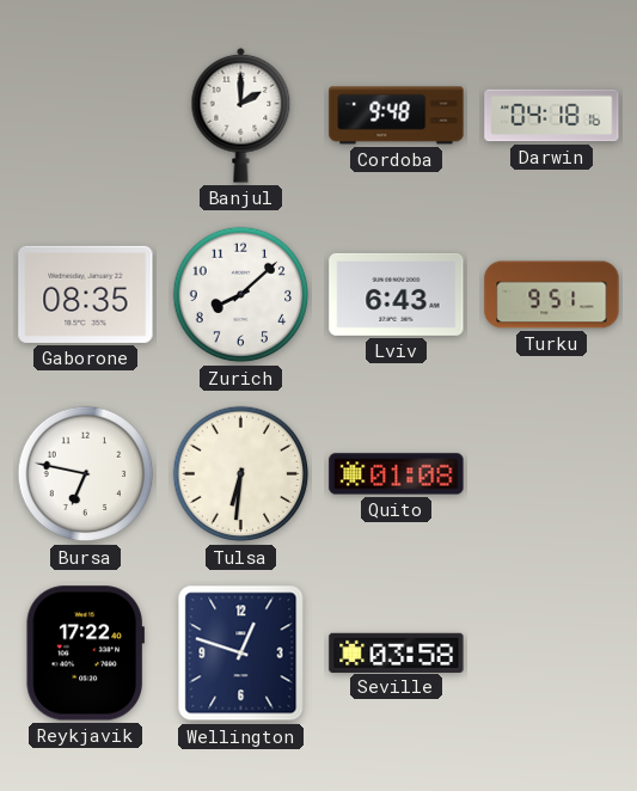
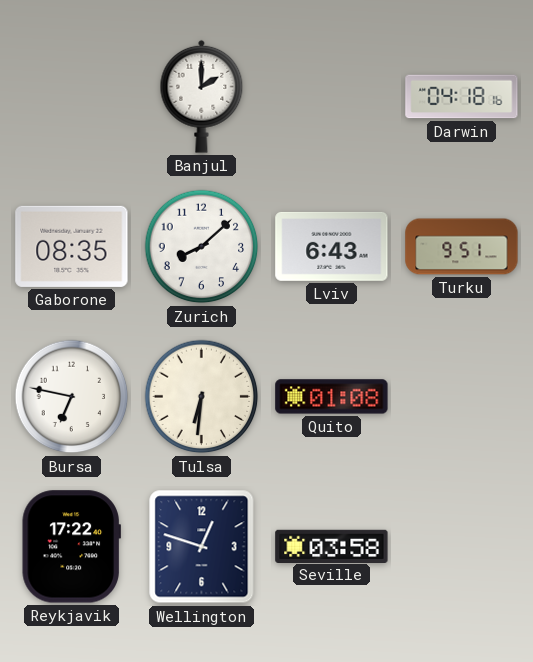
Cordoba: 9:48 -> none (397, 116)
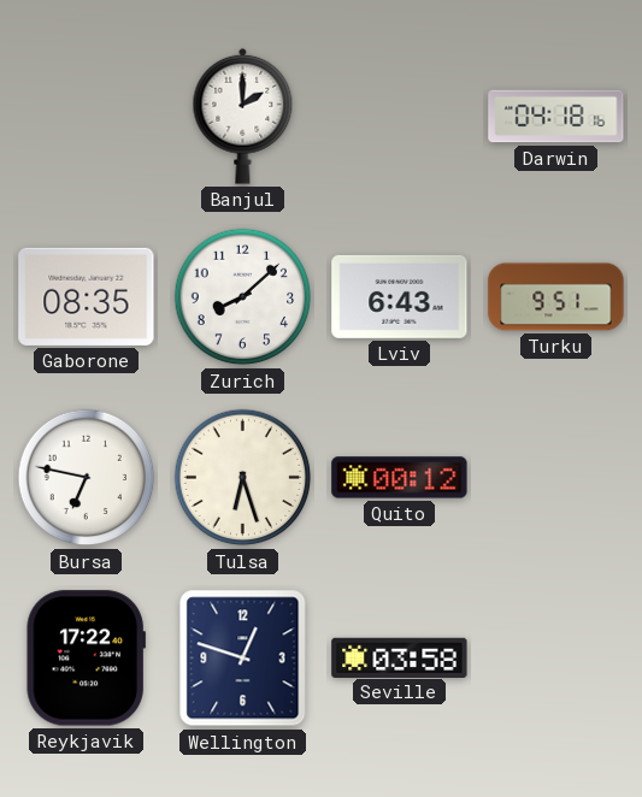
Tulsa: 6:31 -> 6:27 (243, 478)
Quito: 01:08 -> 00:12 (400, 478)
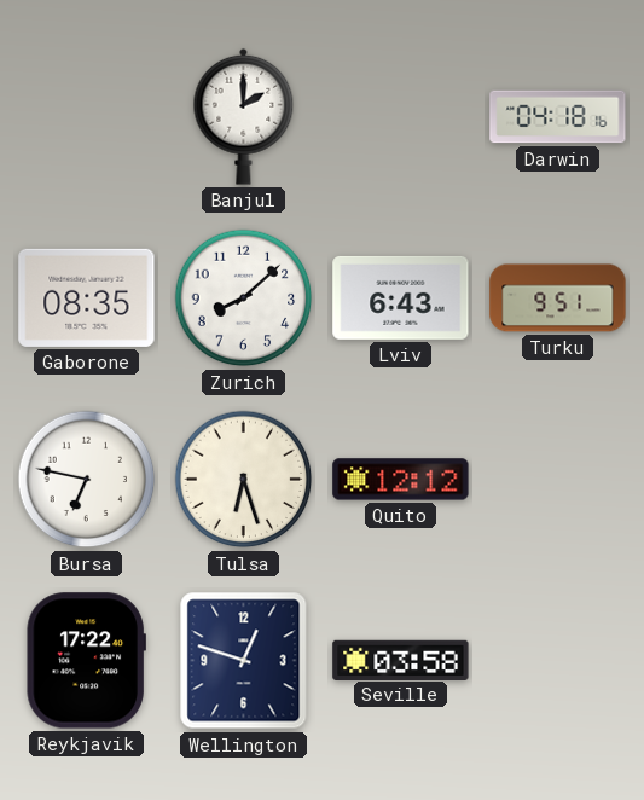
Quito: 00:12 -> 12:12 (401, 480)
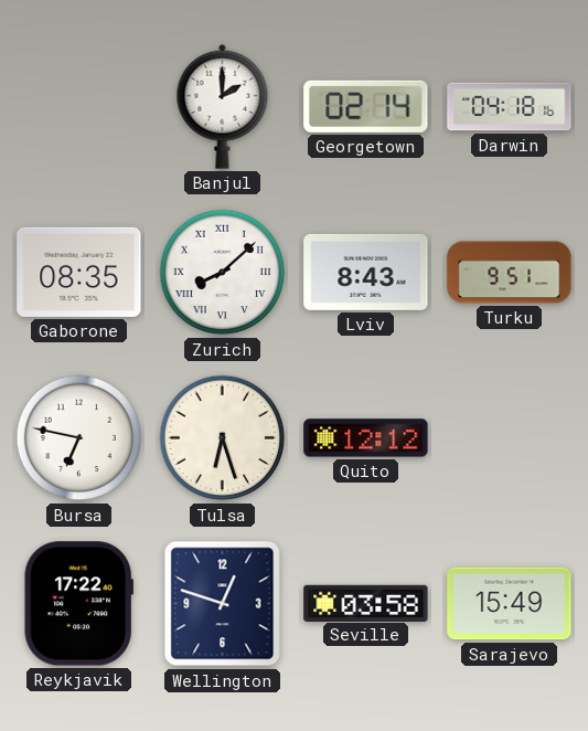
Georgetown: none -> 02:14 (366, 106)
Zurich numerals: Arabic -> Roman (223, 273)
Lviv: 6:43 -> 8:43 (366, 272)
Sarajevo: none -> 15:49 (510, 604)
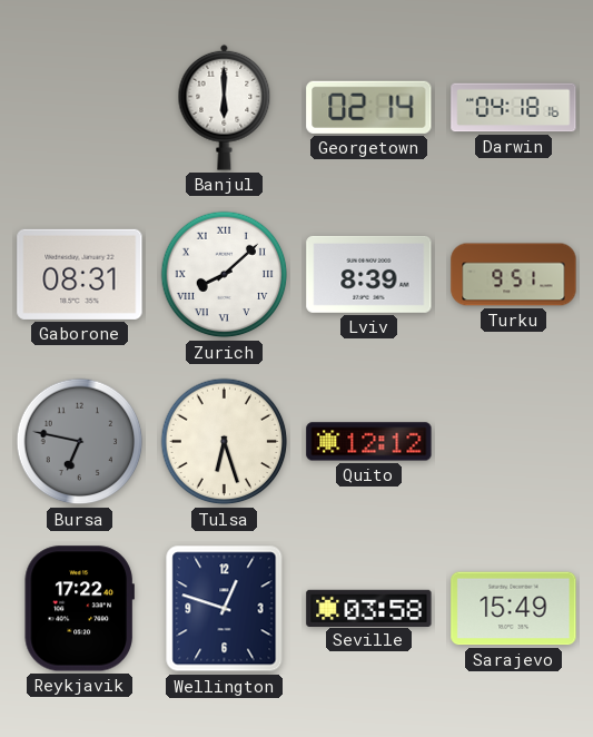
Banjul: 2:00 -> 6:00 (225, 107)
Gaborone: 08:35 -> 08:31 (80, 274)
Lviv: 8:43 -> 8:39 (369, 274)
Bursa dial: white -> grey (80, 442)
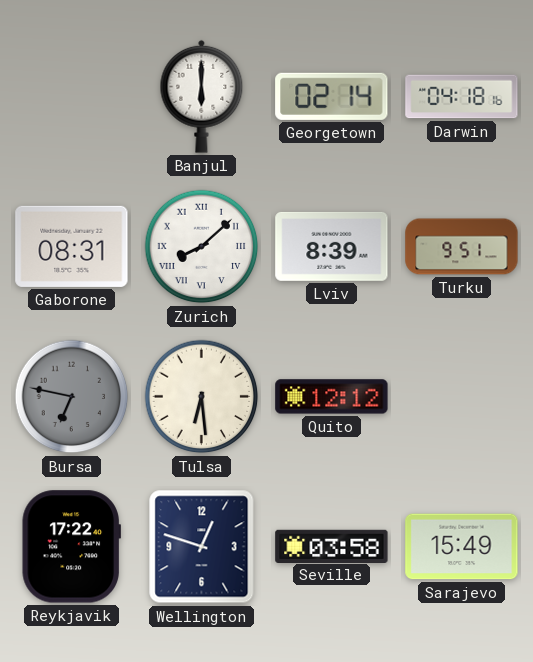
Tulsa: 6:27 -> 6:29 (202, 397)
